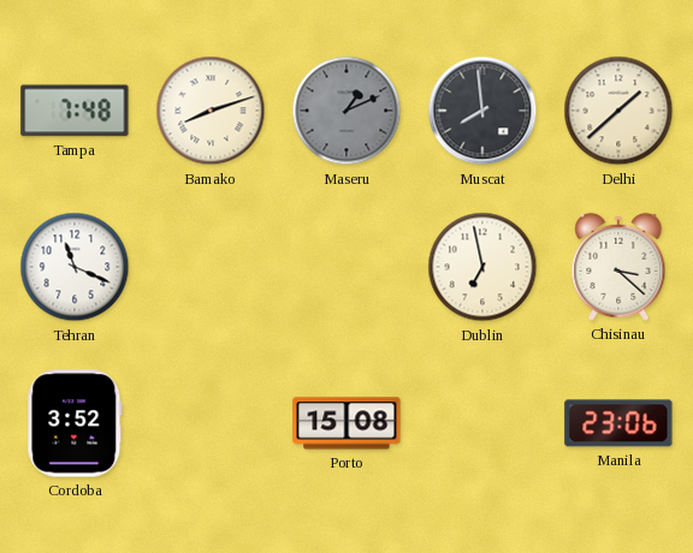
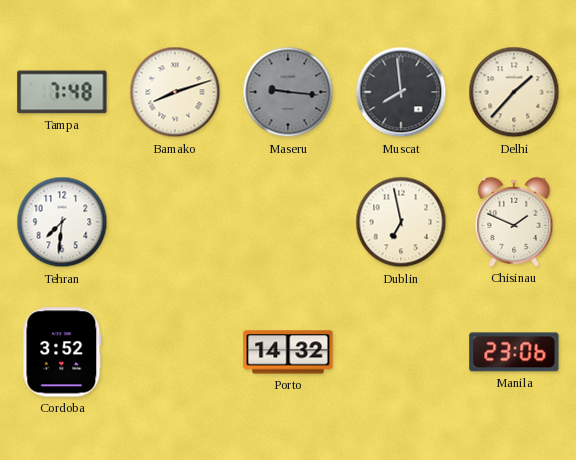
Maseru: 1:11 -> 9:16 (288, 92)
Delhi: 1:38 -> 1:37 (514, 92)
Tehran: 11:19 -> 7:31 (62, 222)
Chisinau: 3:22 -> 1:49 (514, 222)
Porto: 15:08 -> 14:32 (288, 352)
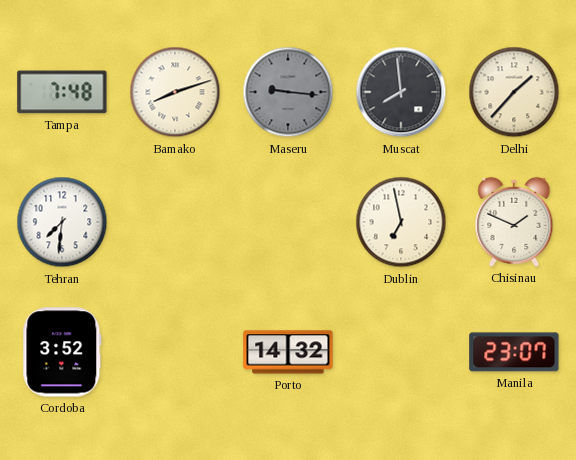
Manila: 23:06 -> 23:07 (514, 352)
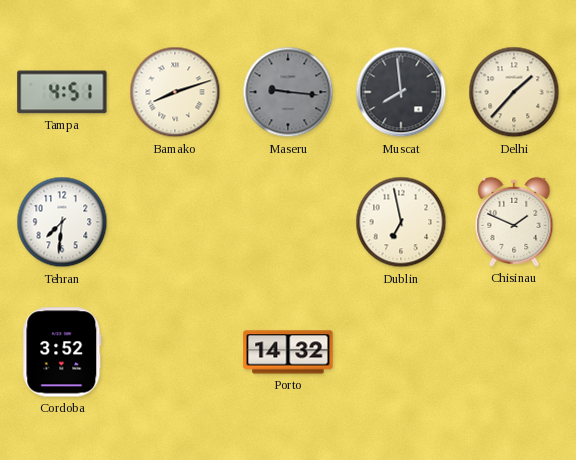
Tampa: 7:48 -> 4:51 (62, 92)
Manila: 23:07 -> none (514, 352)
